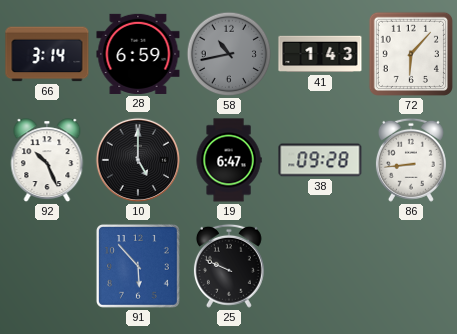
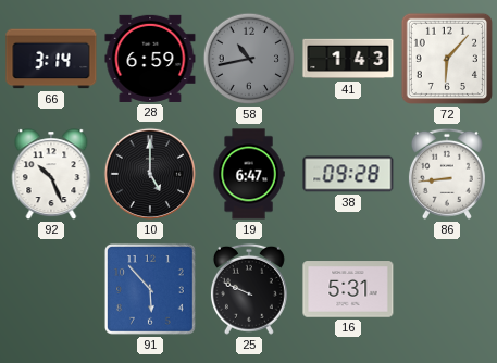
16: none -> 5:31 (348, 289)
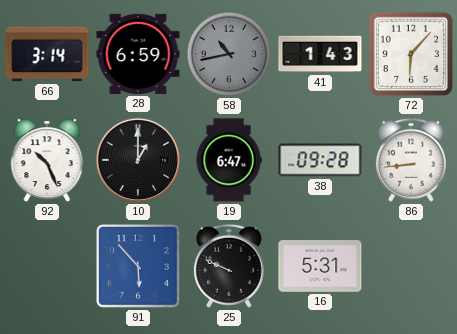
10: 5:00 -> 1:00 (138, 160)
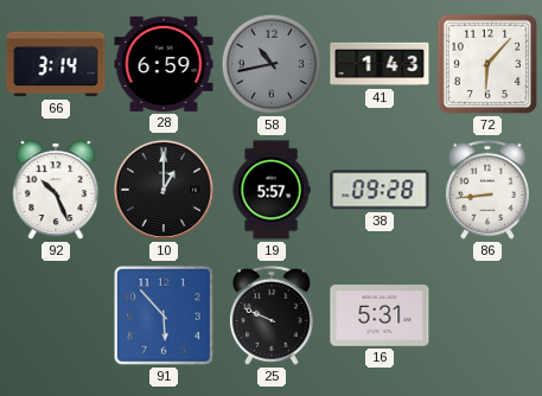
19: 6:47 -> 5:57 (272, 190)
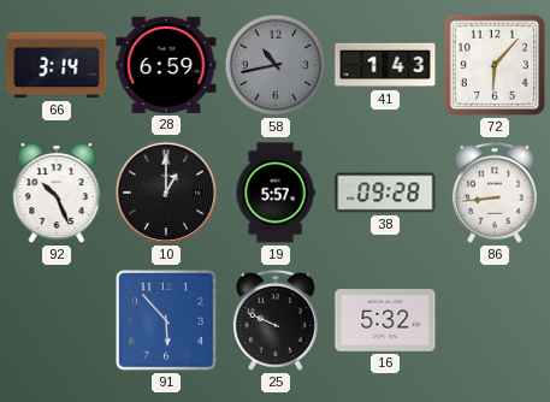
16: 5:31 -> 5:32 (385, 320)
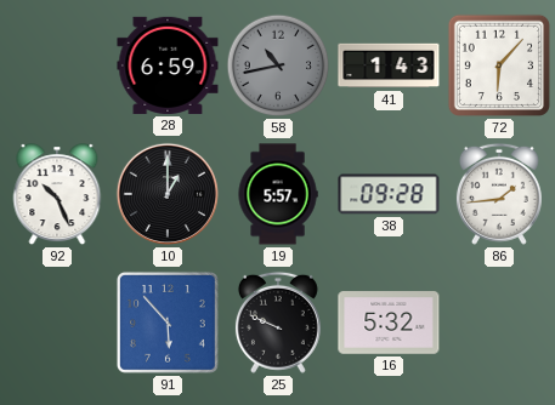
66: 3:14 -> none (57, 65)
86: 8:44 -> 1:44 (499, 194)
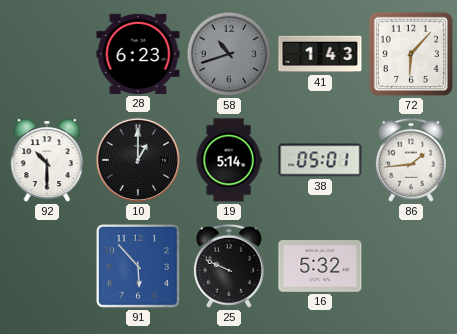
28: 6:59 -> 6:23 (138, 54)
58: 10:43 -> 10:42 (229, 54)
92: 10:26 -> 10:30 (47, 161)
19: 5:57 -> 5:14 (229, 160)
38: 09:28 -> 05:01 (320, 160)
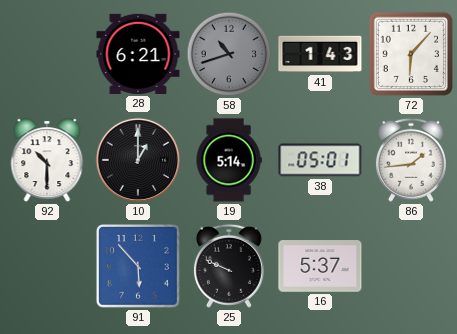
28: 6:23 -> 6:21 (138, 54)
16: 5:32 -> 5:37 (320, 266)
